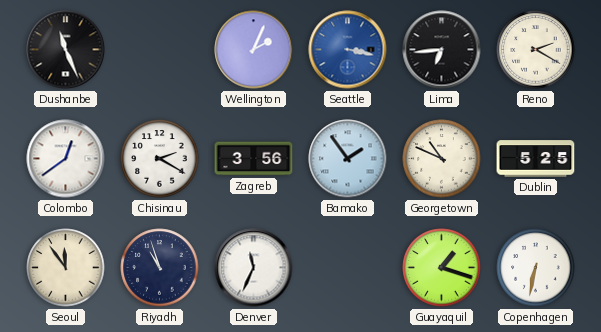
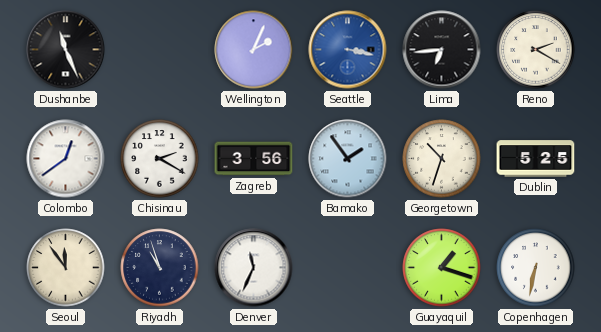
Georgetown: 10:49 -> 10:33 (442, 159)
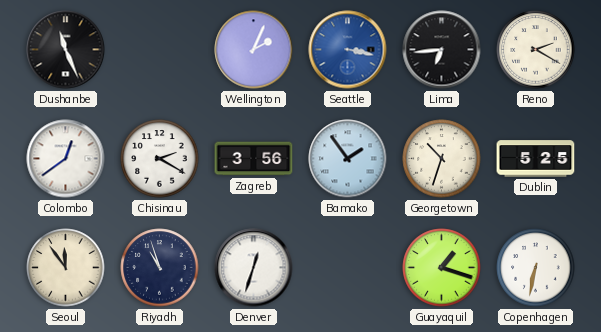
Denver: 11:34 -> 12:33 (254, 268)
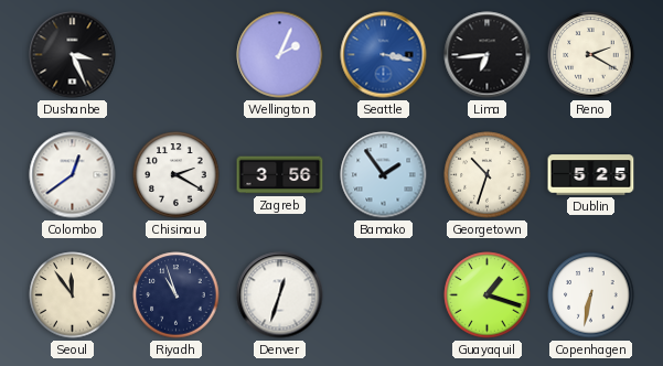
Dushanbe: 11:26 -> 3:26 (73, 55)
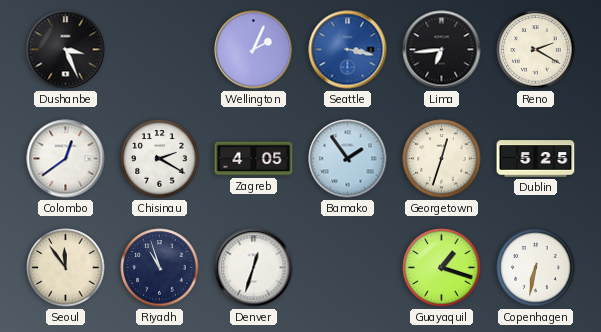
Zagreb: 3:56 -> 4:05 (254, 159)
Georgetown: 10:33 -> 12:33 (442, 159)
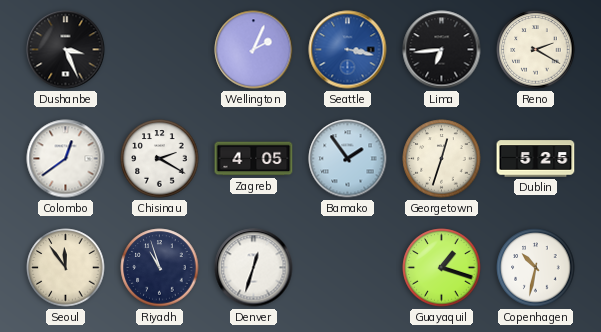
Copenhagen: 6:32 -> 10:32 (536, 268)
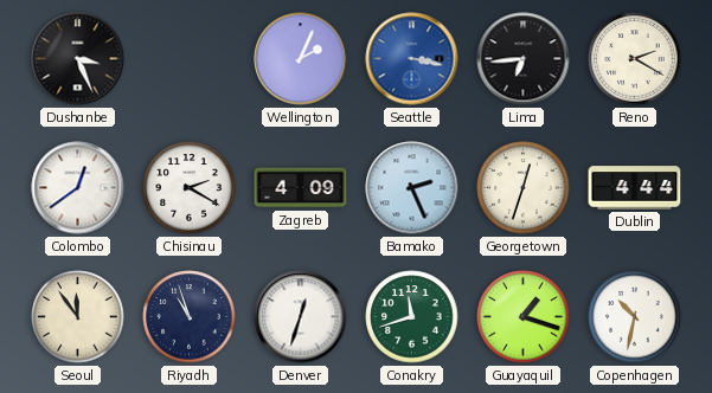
Zagreb: 4:05 -> 4:09 (301, 188)
Bamako: 1:54 -> 2:26 (412, 188)
Dublin: 5:25 -> 4:44 (635, 188)
Conakry: none -> 11:42 (412, 317)
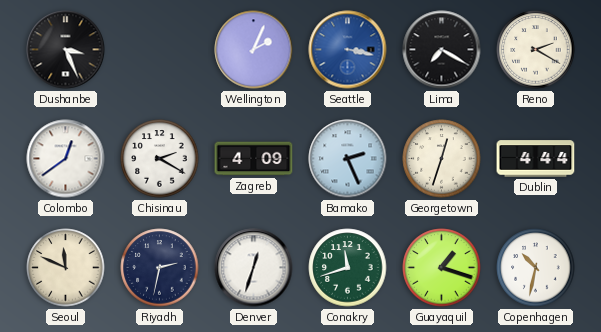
Lima: 6:44 -> 7:20 (442, 50)
Seoul: 11:54 -> 11:49 (66, 268)
Riyadh: 10:57 -> 2:32 (160, 268)
